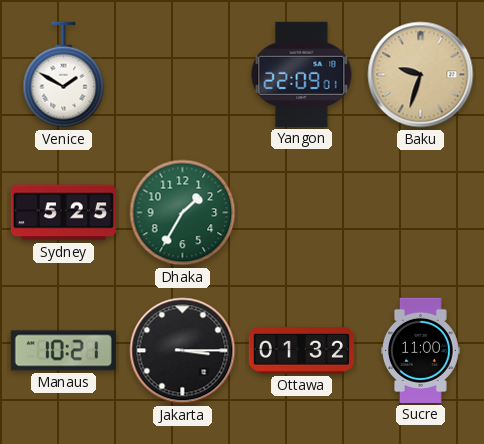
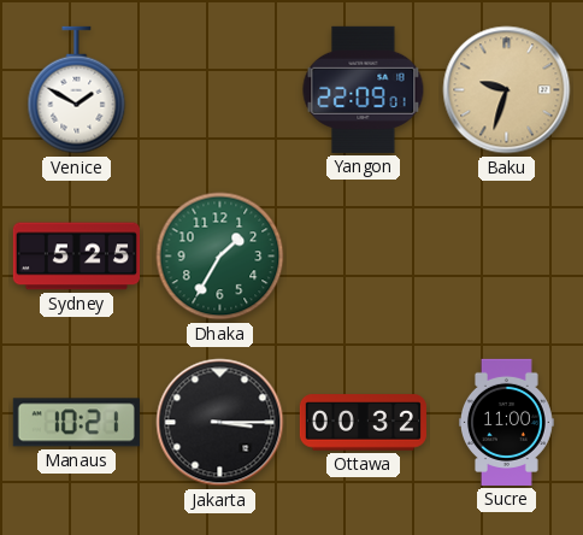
Ottawa: 01:32 -> 00:32 (363, 423)
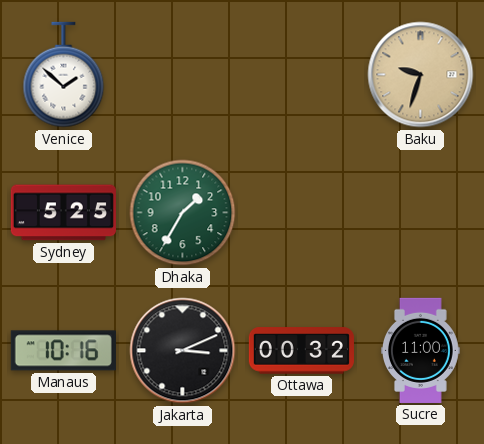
Venice: 1:50 -> 1:52 (64, 75)
Yangon: 22:09 -> none (364, 89)
Manaus: 10:21 -> 10:16 (63, 351)
Jakarta: 3:15 -> 3:11 (183, 351)
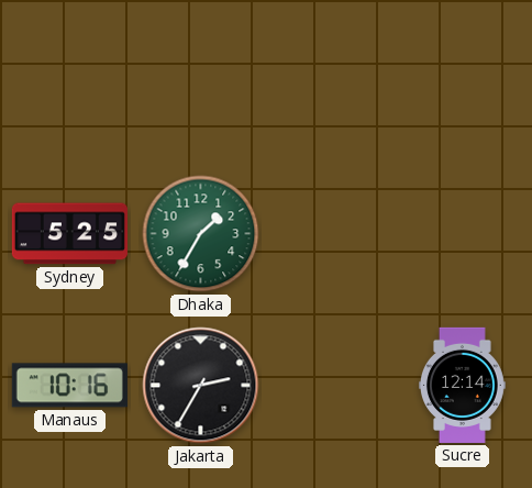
Venice: 1:52 -> none (64, 75)
Baku: 9:33 -> none (421, 75)
Jakarta: 3:11 -> 2:35 (201, 386)
Ottawa: 00:32 -> none (301, 351)
Sucre: 11:00 -> 12:14 (463, 385)
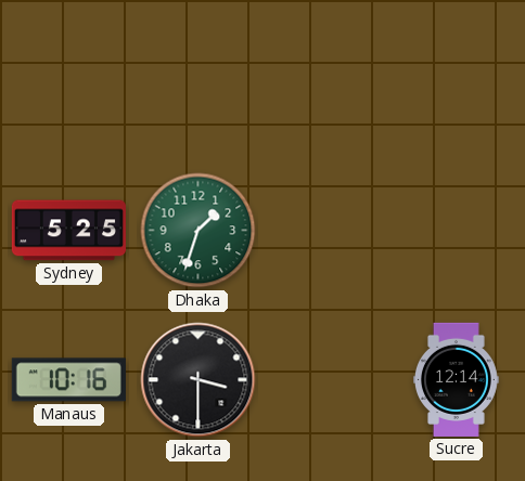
Dhaka: 1:35 -> 1:33 (199, 231)
Jakarta: 2:35 -> 3:30 (199, 380)
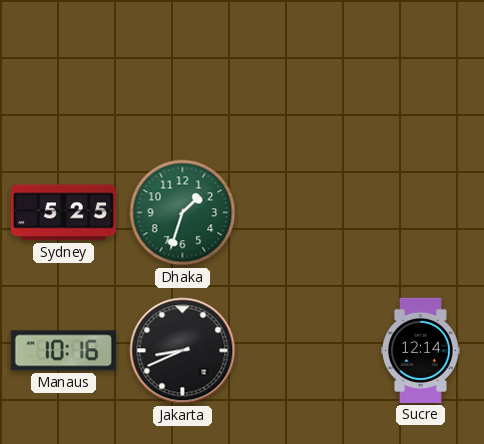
Jakarta: 3:30 -> 8:41 (183, 351)
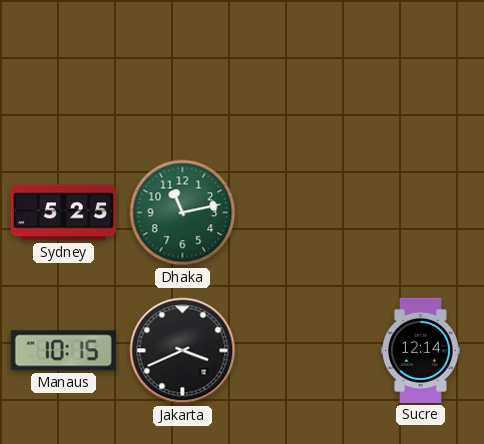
Dhaka: 1:33 -> 11:13 (183, 213)
Manaus: 10:16 -> 10:15 (63, 351)
Jakarta: 8:41 -> 3:41 (183, 351)
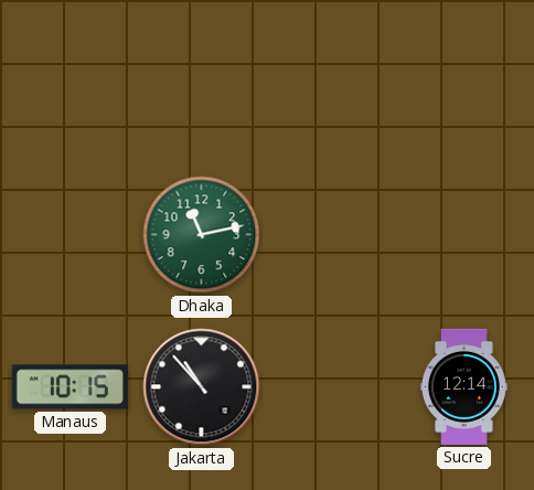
Sydney: 5:25 -> none (63, 213)
Jakarta: 3:41 -> 10:53 (202, 387)
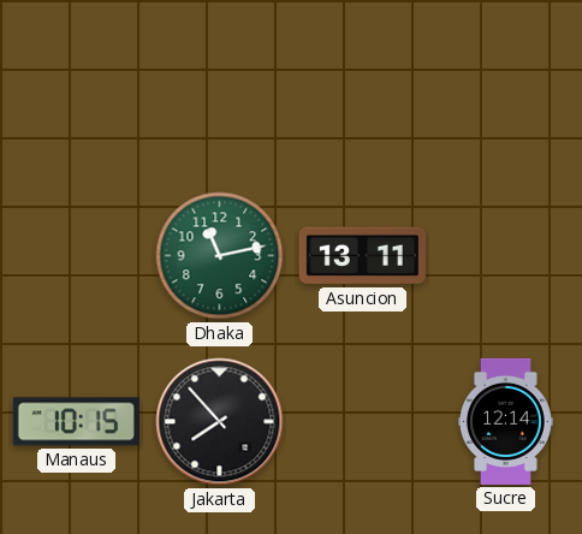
Asuncion: none -> 13:11 (362, 256)
Jakarta: 10:53 -> 7:53 (220, 422)
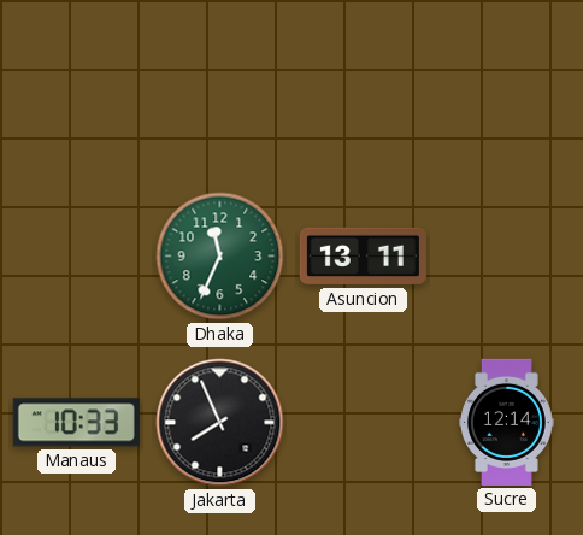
Dhaka: 11:13 -> 11:34 (220, 257)
Manaus: 10:15 -> 10:33 (76, 423)
Jakarta: 7:53 -> 7:56 (220, 423)
